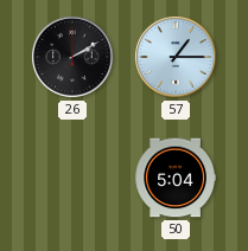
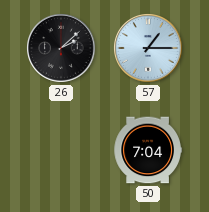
26: 2:10 -> 2:08 (62, 49)
50: 5:04 -> 7:04 (148, 150)
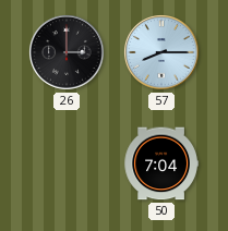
26: 2:08 -> 3:00 (68, 53)
57: 1:15 -> 8:15 (163, 53)
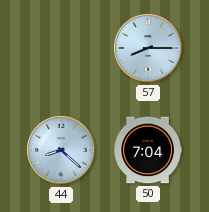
26: 3:00 -> none (68, 53)
44: none -> 8:22 (62, 151)
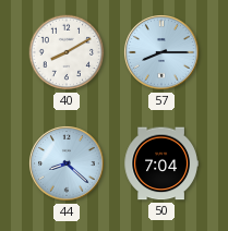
40: none -> 8:10 (67, 52)
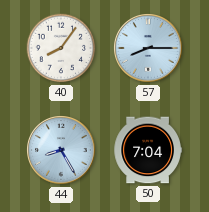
40: 8:10 -> 8:06 (61, 48)
44: 8:22 -> 8:25 (62, 151)
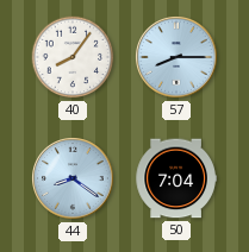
44: 8:25 -> 8:21 (74, 179)
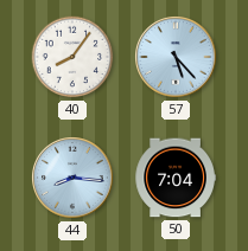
57: 8:15 -> 5:23 (177, 58)
44: 8:21 -> 8:16 (74, 179)
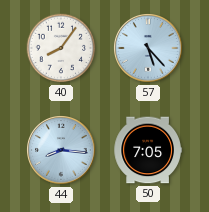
50: 7:04 -> 7:05 (148, 150)
